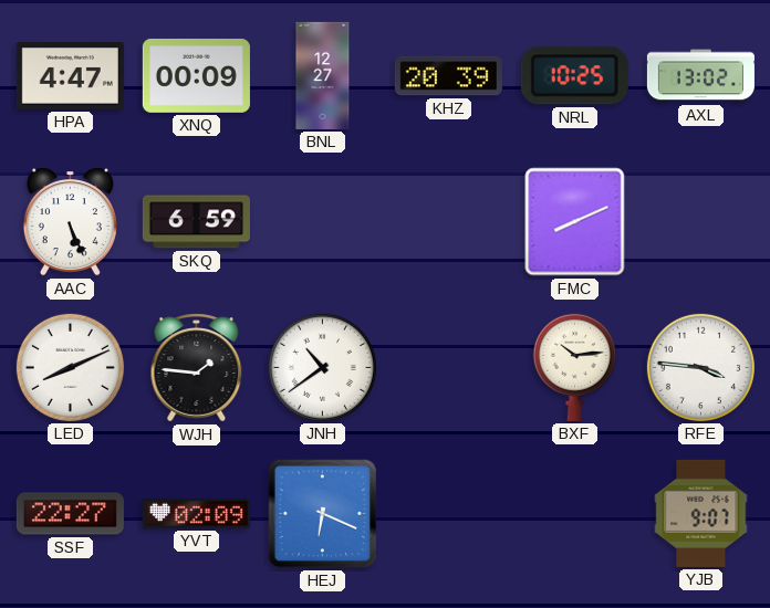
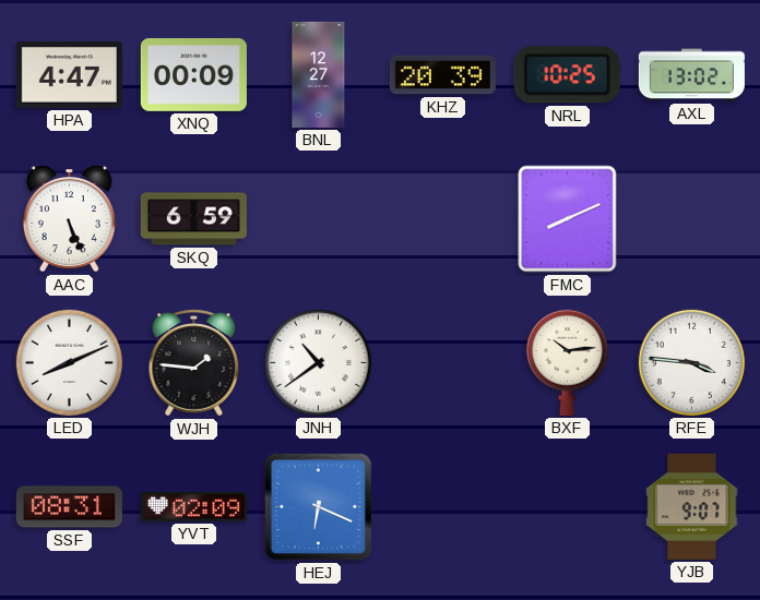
SSF: 22:27 -> 08:31 (69, 507)
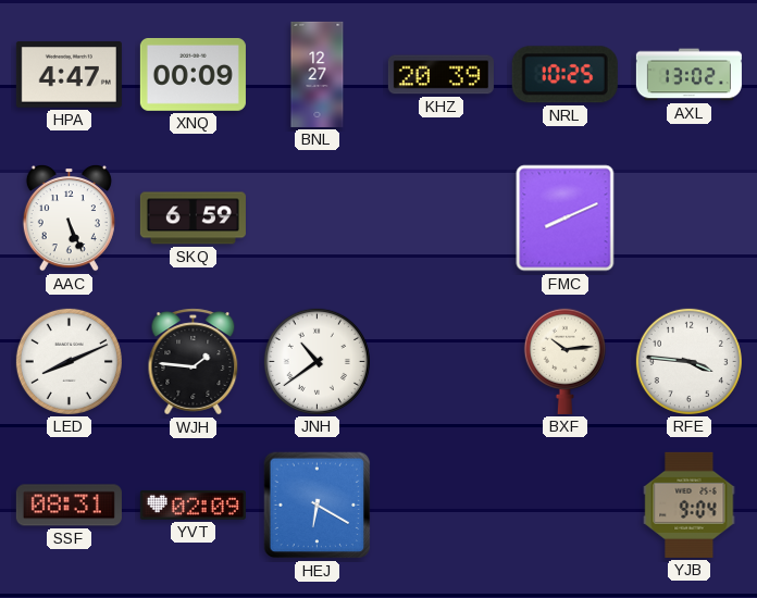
HEJ: 6:19 -> 6:20 (318, 506)
YJB: 9:07 -> 9:04 (690, 504)
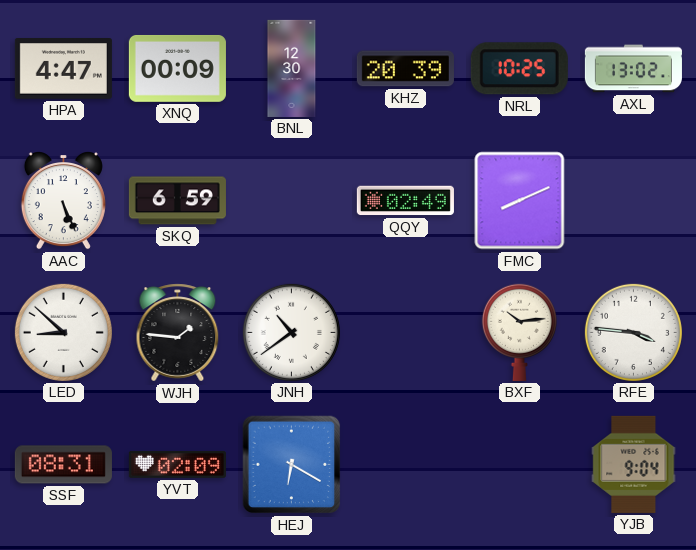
BNL: 12:27 -> 12:30 (292, 68)
QQY: none -> 02:49 (405, 201)
LED: 8:11 -> 8:52 (63, 332)
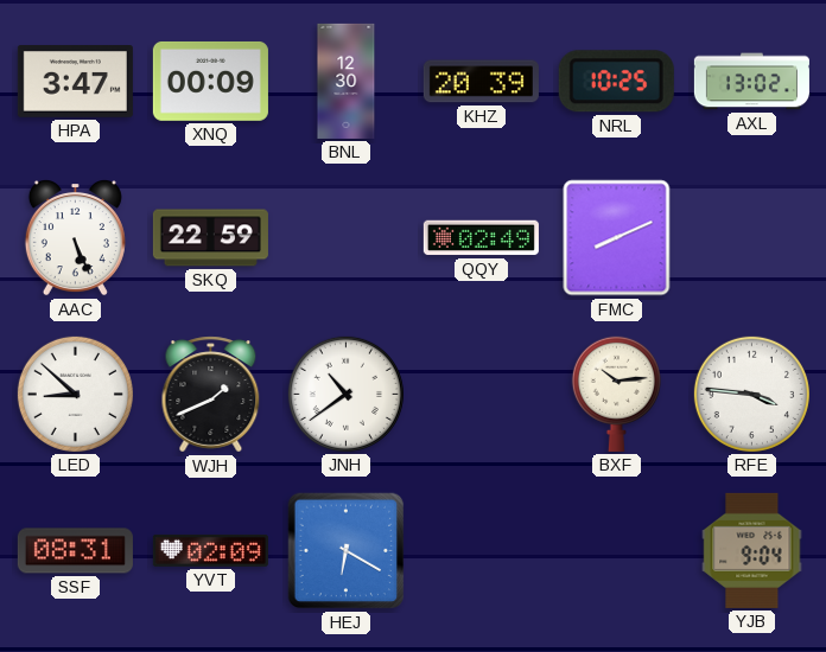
HPA: 4:47 -> 3:47 (75, 82)
SKQ: 6:59 -> 22:59 (210, 238)
WJH: 1:46 -> 1:41 (211, 395)
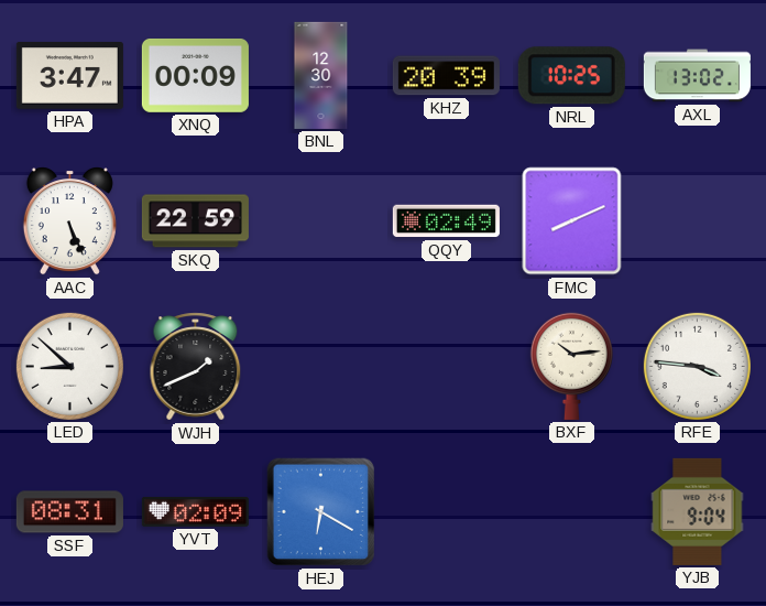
JNH: 10:39 -> none (345, 394)
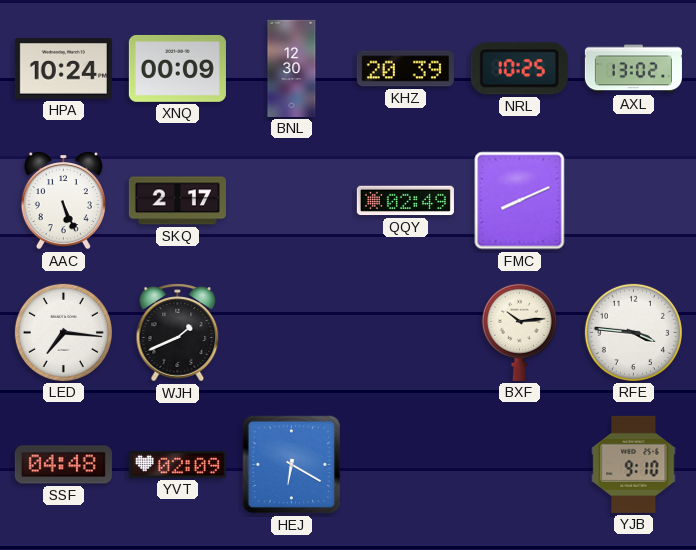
HPA: 3:47 -> 10:24 (63, 69)
SKQ: 22:59 -> 2:17 (177, 201)
LED: 8:52 -> 7:16 (63, 332)
SSF: 08:31 -> 04:48 (63, 465)
YJB: 9:04 -> 9:10 (634, 464)
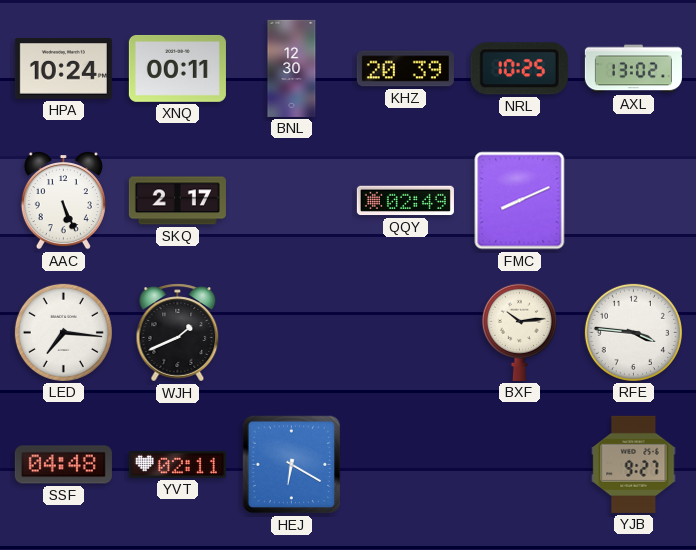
XNQ: 00:09 -> 00:11 (177, 68)
YVT: 02:09 -> 02:11 (177, 464)
YJB: 9:10 -> 9:27 (634, 464)
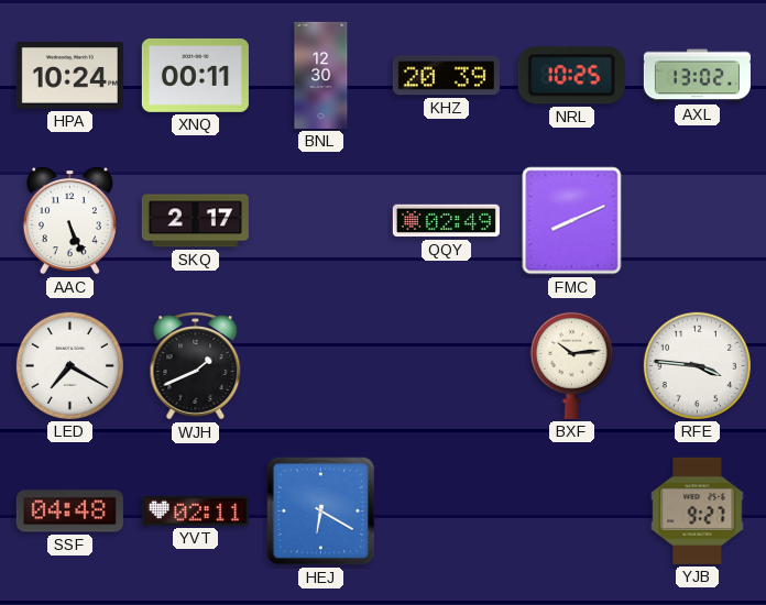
LED: 7:16 -> 7:20 (69, 365)
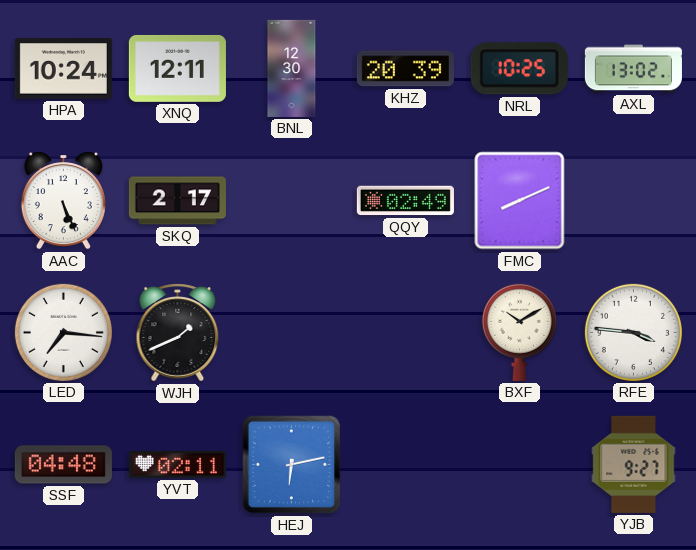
XNQ: 00:11 -> 12:11 (177, 68)
LED: 7:20 -> 7:16 (63, 332)
BXF: 10:14 -> 10:10 (519, 332)
HEJ: 6:20 -> 6:13 (292, 465)
